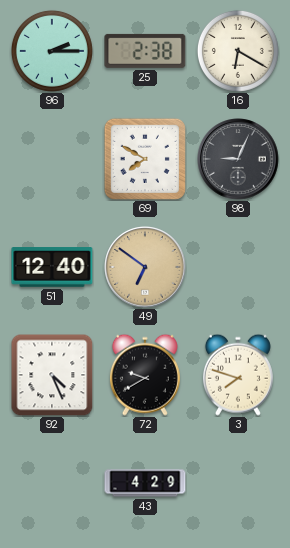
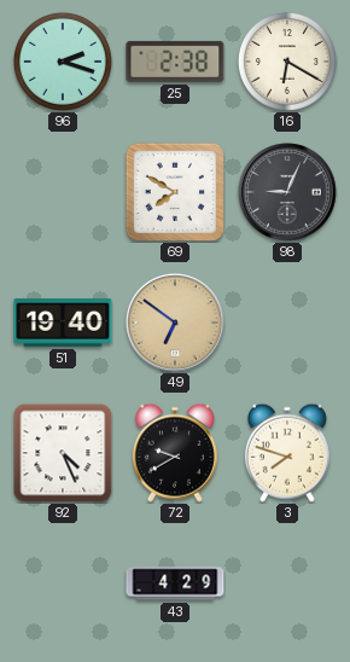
96: 2:15 -> 2:18 (63, 62)
51: 12:40 -> 19:40 (63, 323)
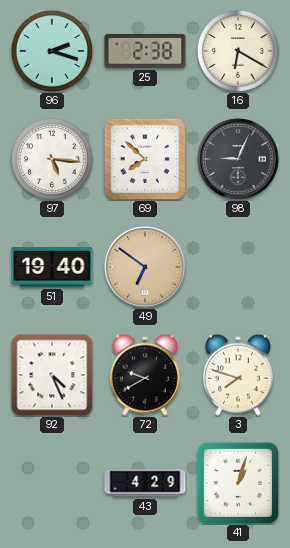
97: none -> 5:16 (52, 159)
69: 7:50 -> 7:52 (145, 159)
41: none -> 1:03 (238, 483)
